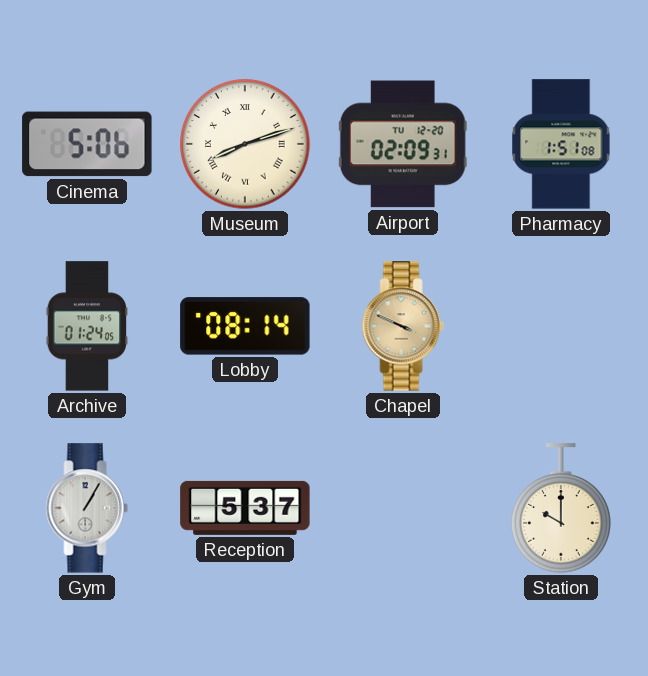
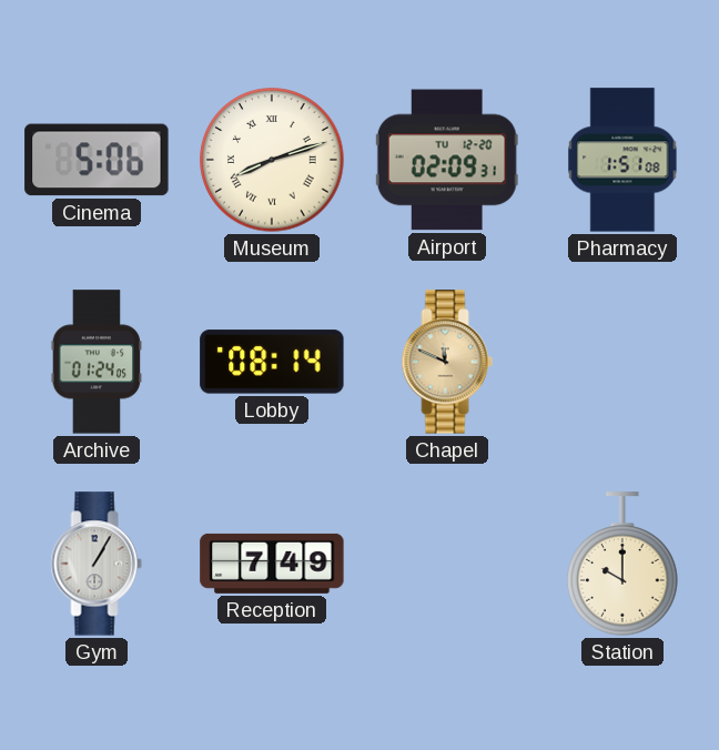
Chapel: 3:49 -> 11:49 (447, 362)
Reception: 5:37 -> 7:49 (272, 564)
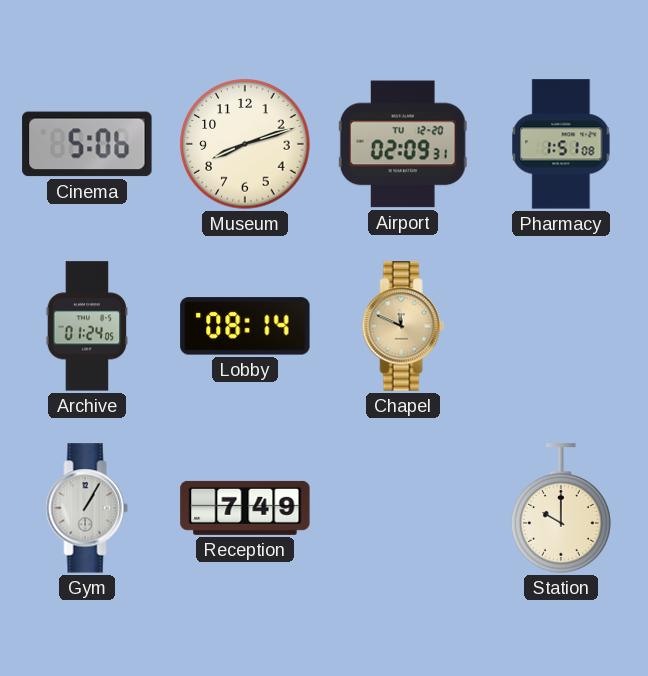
Museum numerals: Roman -> Arabic (245, 144)
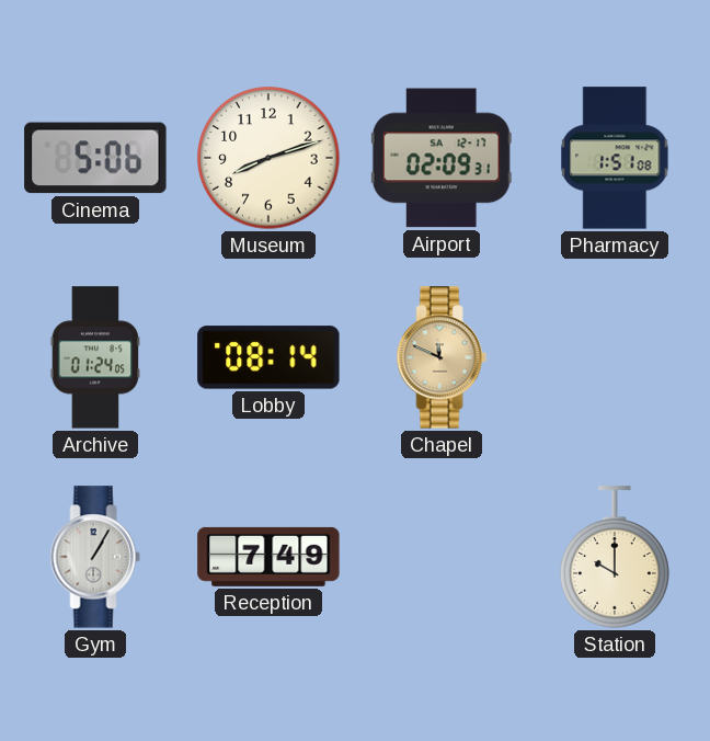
Airport date: TU 12-20 -> SA 12-17 (442, 158)
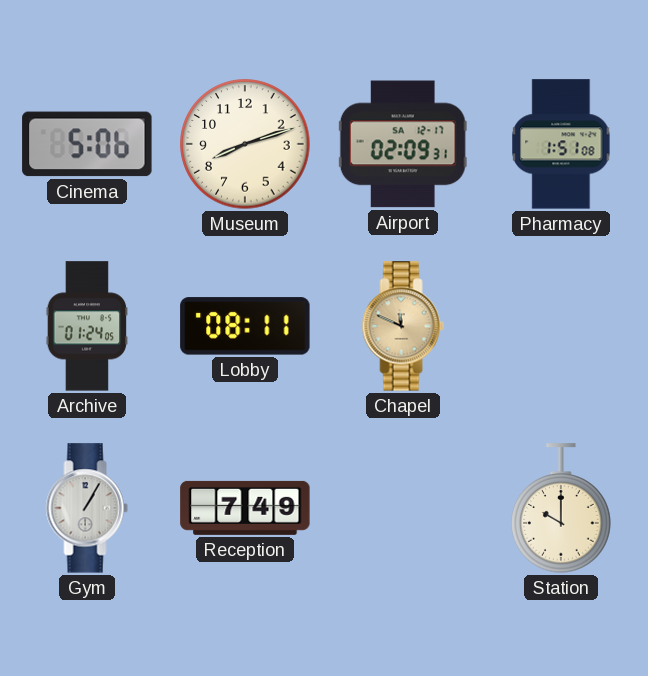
Lobby: 08:14 -> 08:11 (245, 326)
